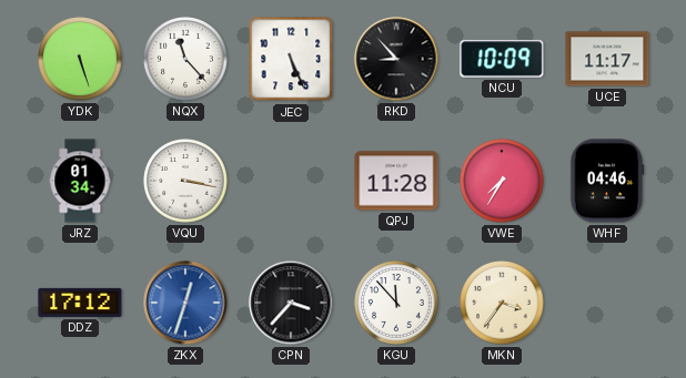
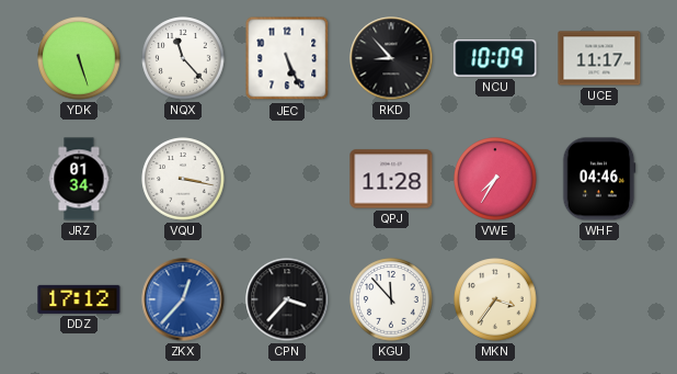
ZKX: 12:33 -> 12:37 (183, 299)
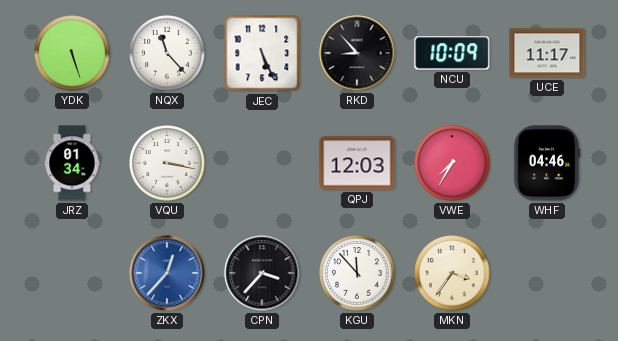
QPJ: 11:28 -> 12:03 (357, 163)
DDZ: 17:12 -> none (79, 299)
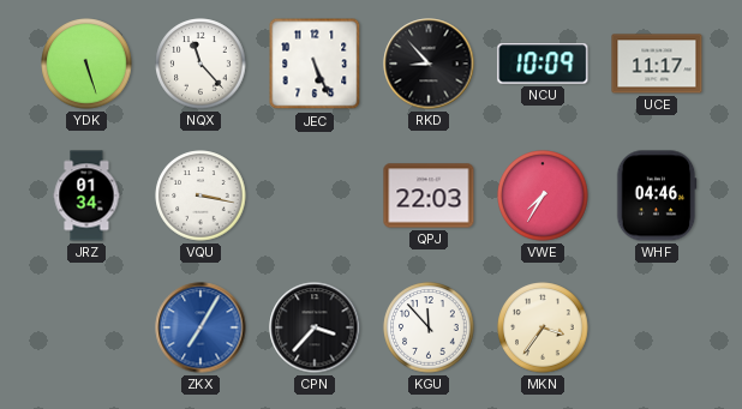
QPJ: 12:03 -> 22:03 (429, 196)
ZKX: 12:37 -> 7:05 (201, 327)
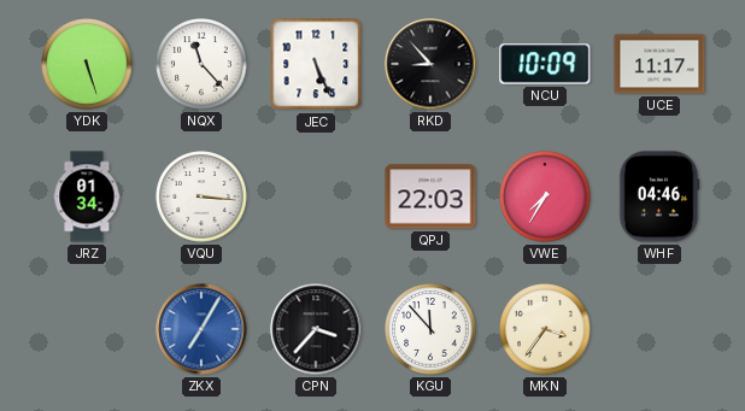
VQU: 3:17 -> 3:16 (201, 196)
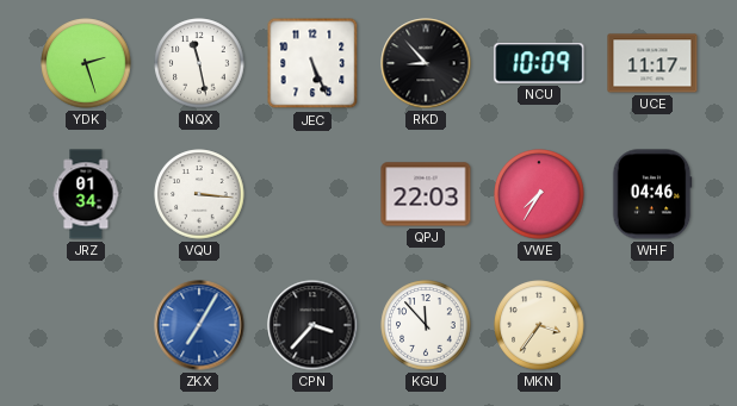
YDK: 5:27 -> 2:27 (86, 63)
NQX: 11:23 -> 11:28 (199, 63)
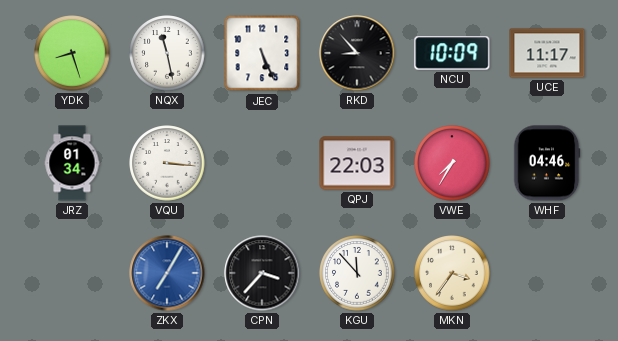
YDK: 2:27 -> 8:27 (72, 53)
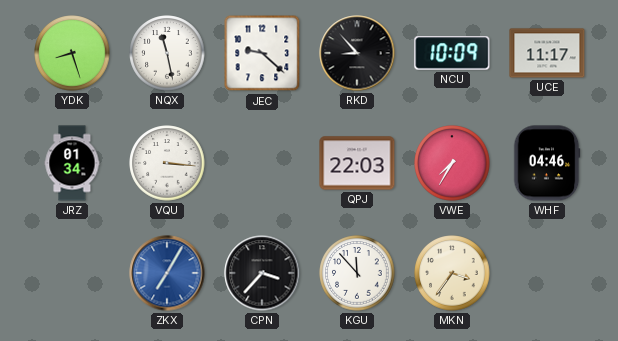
JEC: 5:26 -> 9:22 (262, 53)
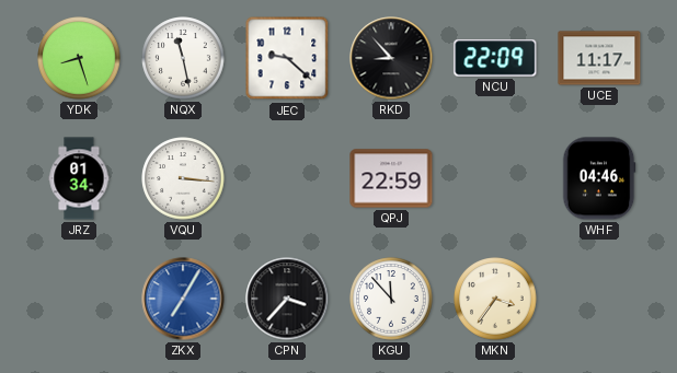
NCU: 10:09 -> 22:09 (495, 58)
QPJ: 22:03 -> 22:59 (391, 178)
VWE: 7:35 -> none (452, 163)
